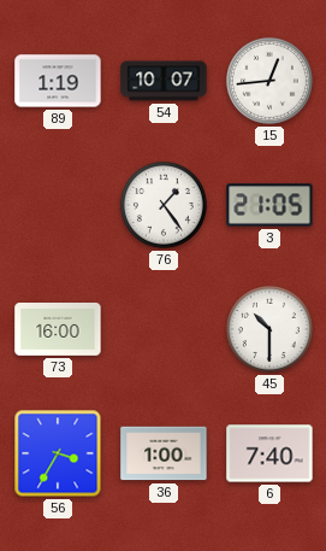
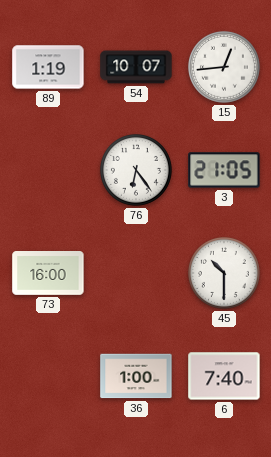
76: 1:24 -> 6:24 (136, 170)
56: 3:35 -> none (58, 453)
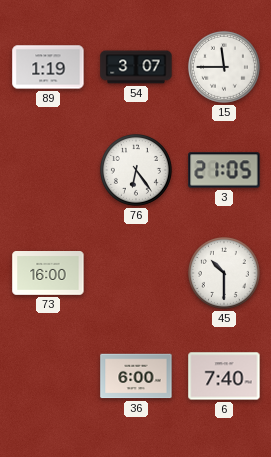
54: 10:07 -> 3:07 (136, 67)
15: 12:44 -> 11:45 (224, 67)
36: 1:00 -> 6:00 (136, 376)
